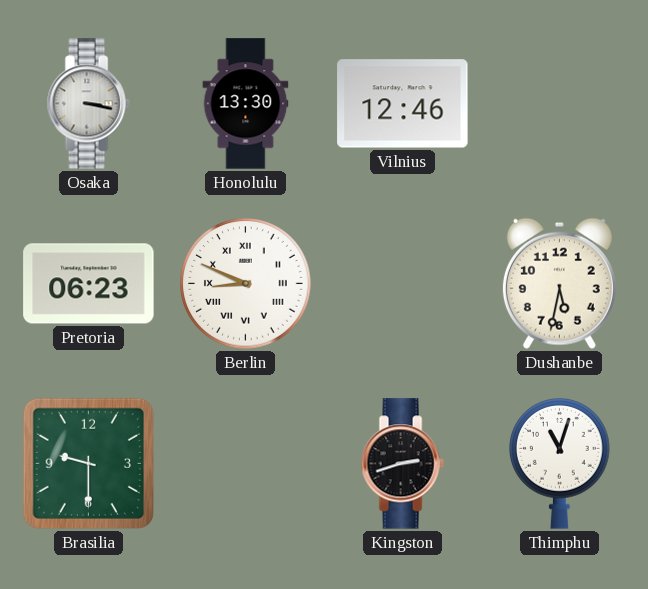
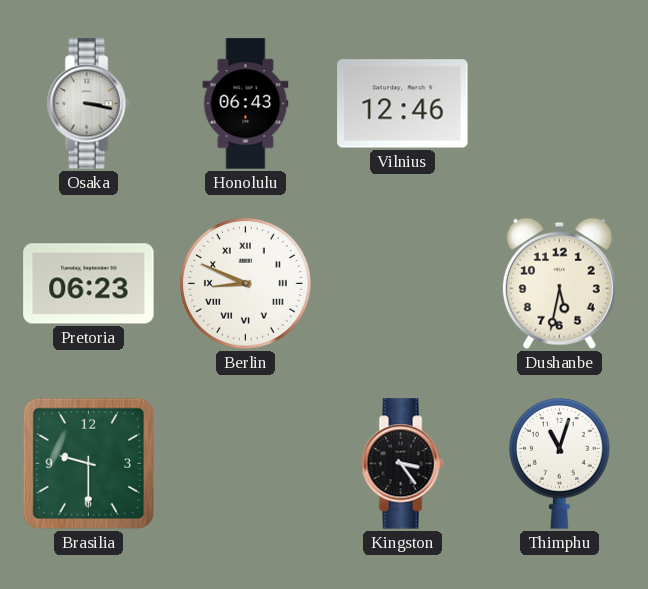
Honolulu: 13:30 -> 06:43 (246, 104)
Kingston: 2:42 -> 3:24 (402, 464)
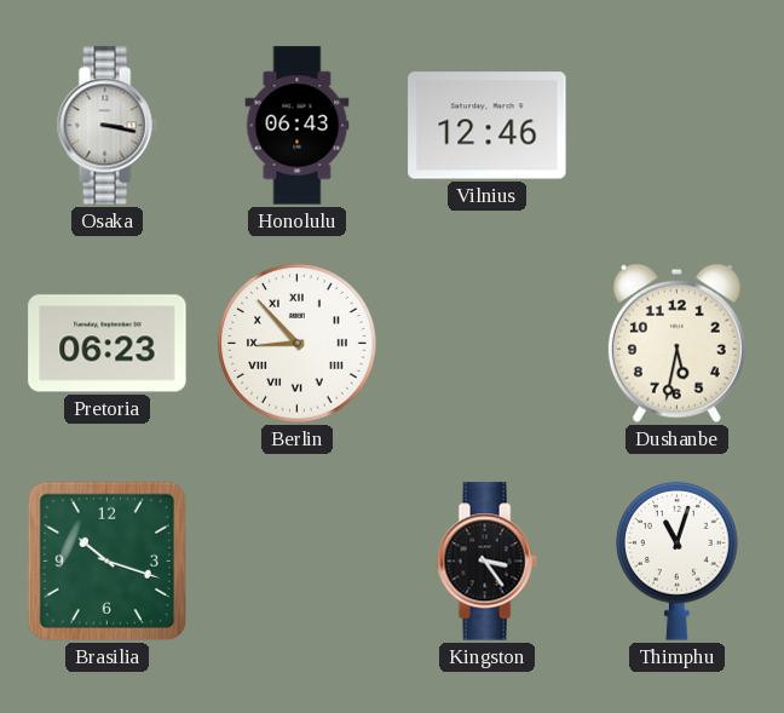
Berlin: 8:49 -> 8:53 (298, 344)
Brasilia: 9:30 -> 10:18 (106, 560)
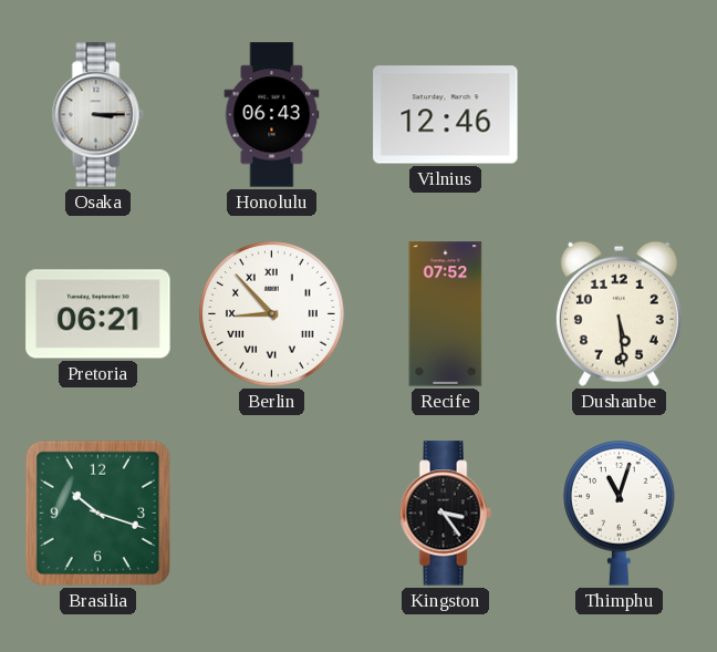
Osaka: 3:17 -> 3:15 (97, 115)
Pretoria: 06:23 -> 06:21 (98, 314)
Recife: none -> 07:52 (446, 314)
Dushanbe: 5:32 -> 5:29 (619, 313)
